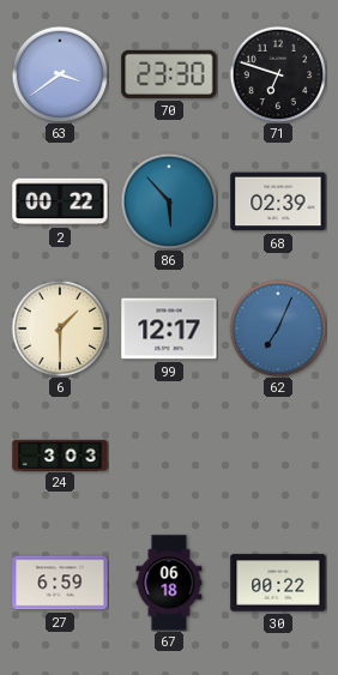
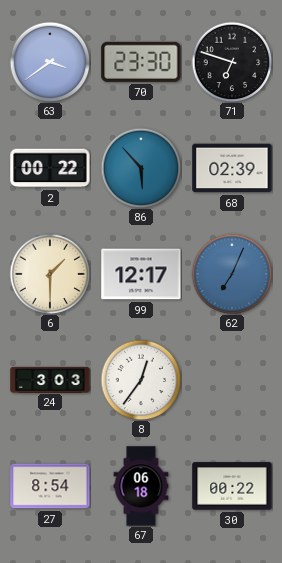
8: none -> 12:36 (141, 380)
27: 6:59 -> 8:54 (50, 486)
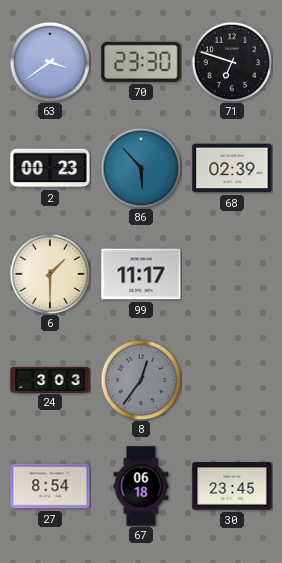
2: 00:22 -> 00:23 (50, 168)
99: 12:17 -> 11:17 (141, 274)
62: 7:04 -> none (232, 274)
8 dial: white -> grey (141, 380)
30: 00:22 -> 23:45 (232, 486)
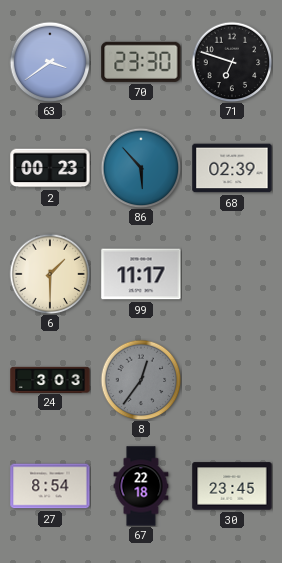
67: 06:18 -> 22:18 (141, 486)
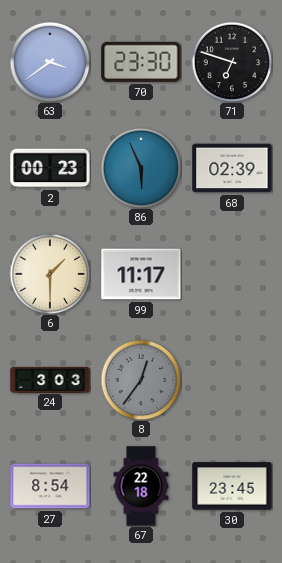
86: 5:53 -> 5:56 (141, 168)
